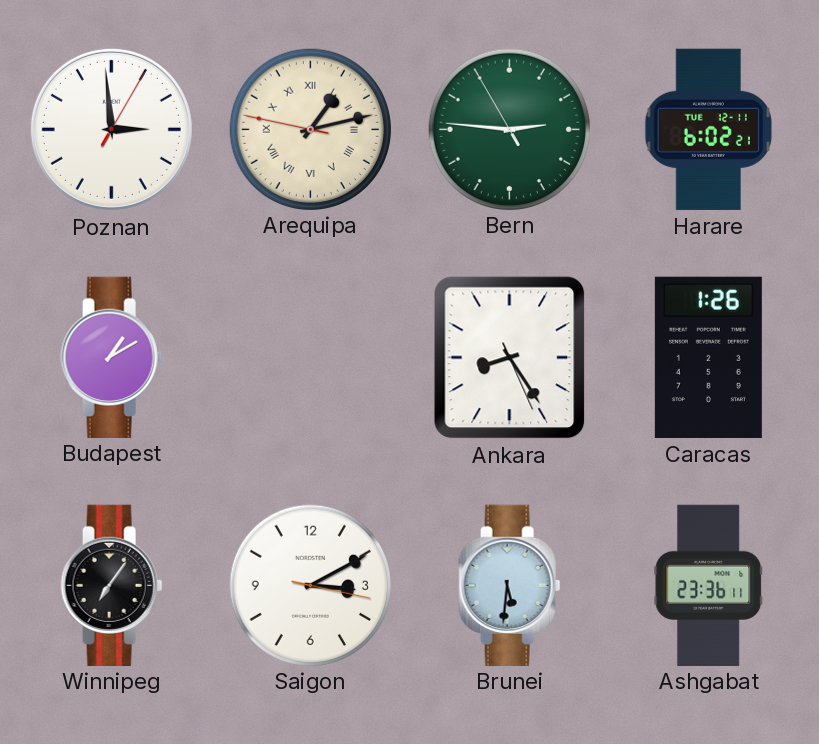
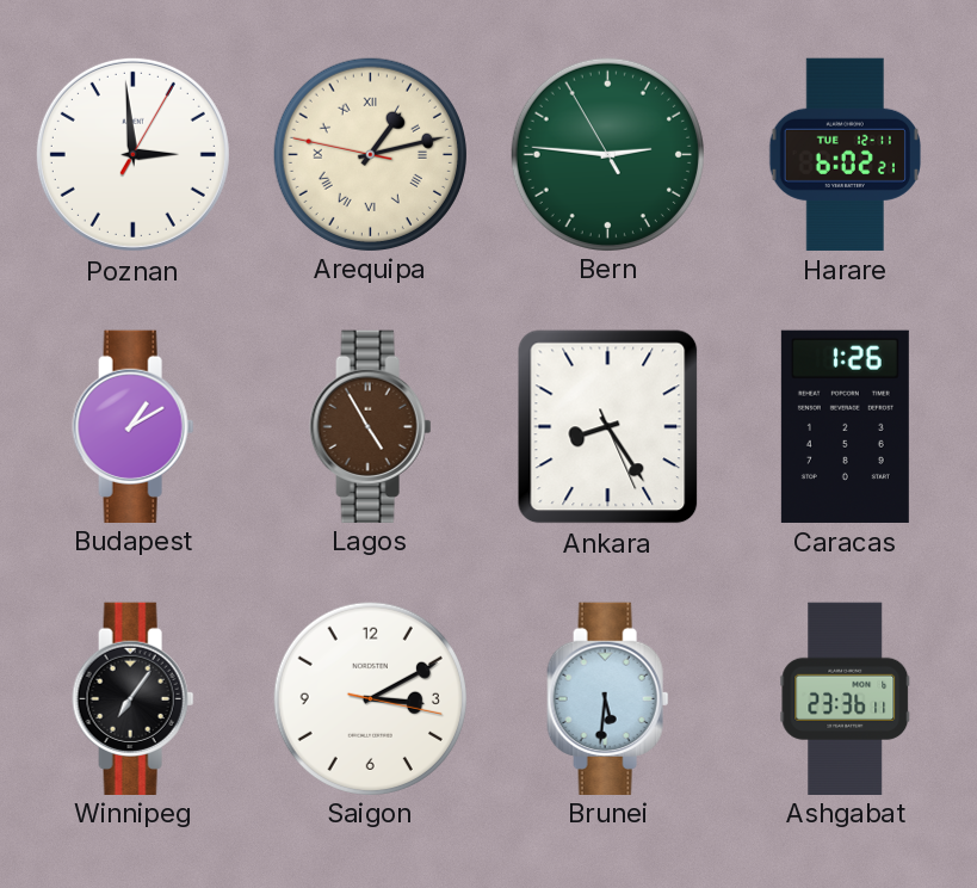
Lagos: none -> 4:55 (371, 426)
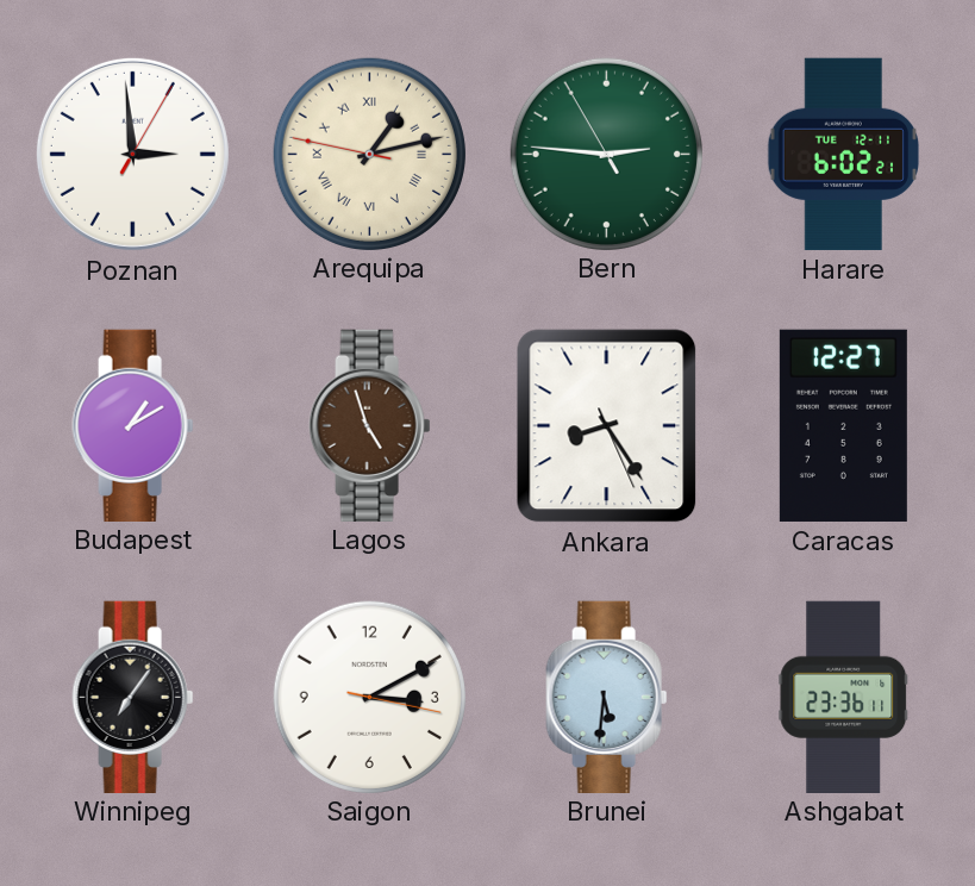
Lagos: 4:55 -> 4:57 (370, 425)
Caracas: 1:26 -> 12:27 (843, 425)
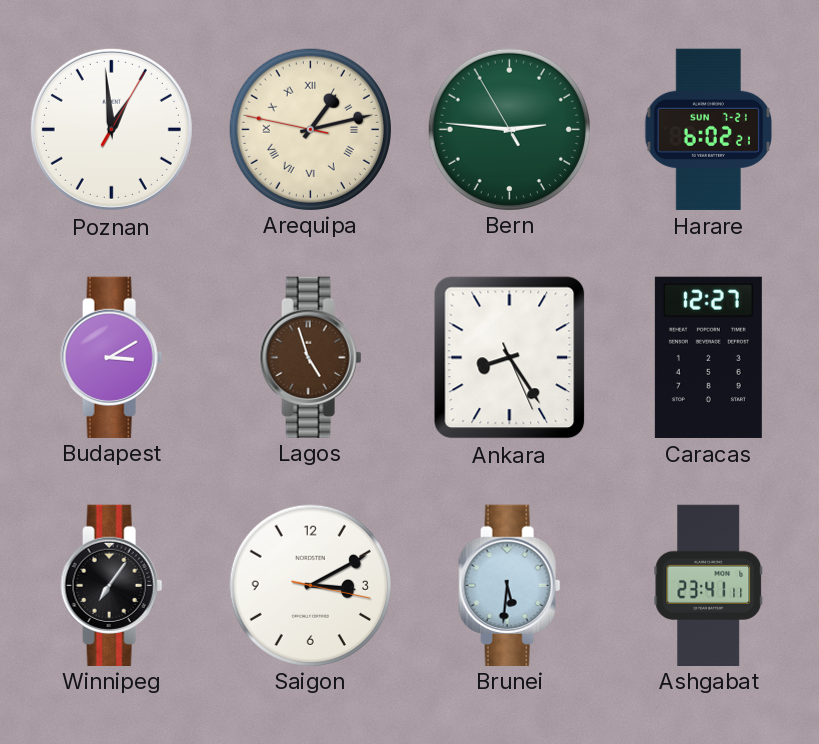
Poznan: 2:59 -> 12:59 (111, 129)
Harare date: TUE 12-11 -> SUN 7-21 (708, 129)
Budapest: 1:10 -> 3:10 (112, 357)
Ashgabat: 23:36 -> 23:41 (709, 585)
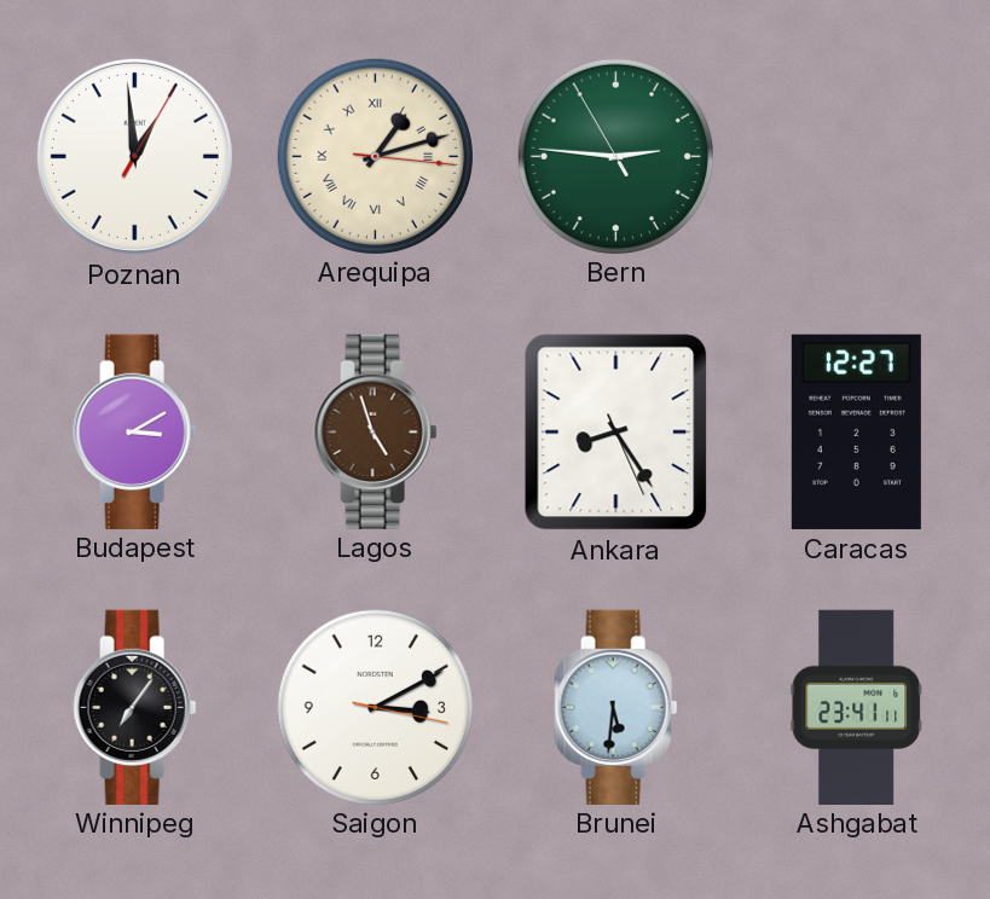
Arequipa: 1:12:47 -> 1:12:16 (375, 156)
Harare: 6:02 -> none (708, 129)
